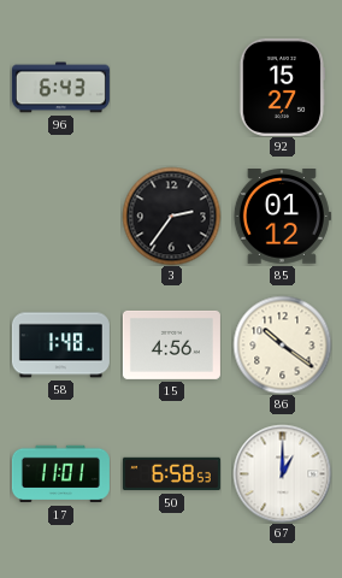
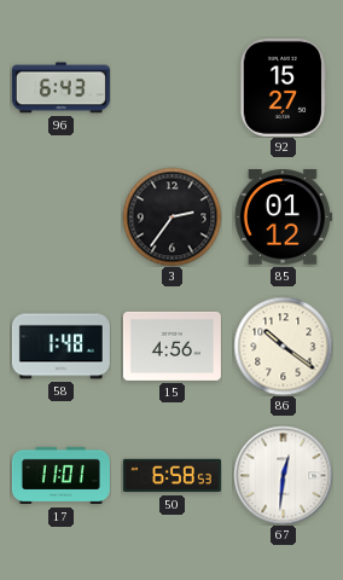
67: 1:00 -> 12:31 (283, 475)
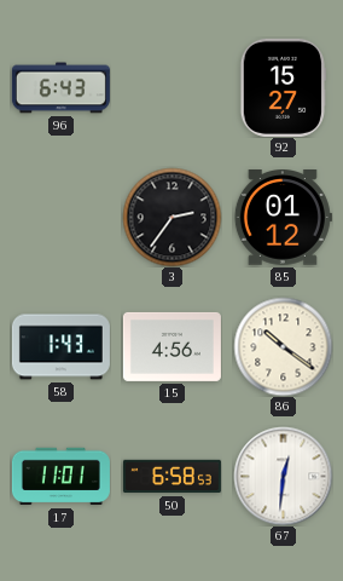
58: 1:48 -> 1:43 (60, 347)
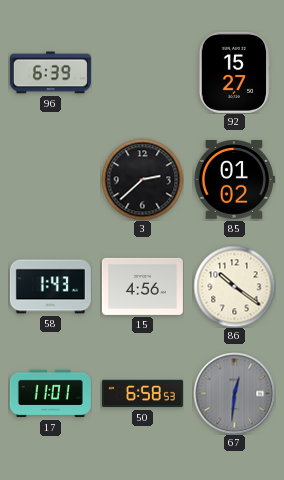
96: 6:43 -> 6:39 (50, 73)
3: 2:36 -> 2:38 (142, 179)
85: 01:12 -> 01:02 (234, 180)
67 dial: white -> grey (234, 393)
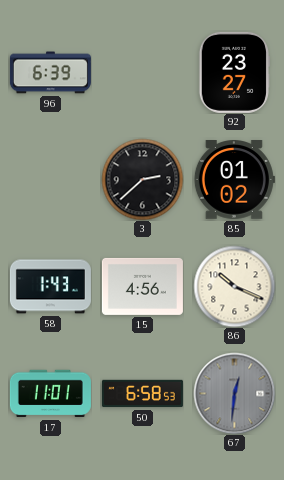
92: 15:27 -> 23:27 (234, 72)
86: 10:21 -> 10:19 (234, 286)
